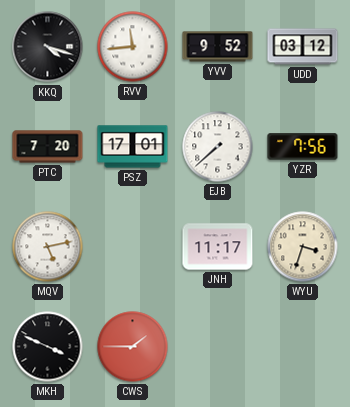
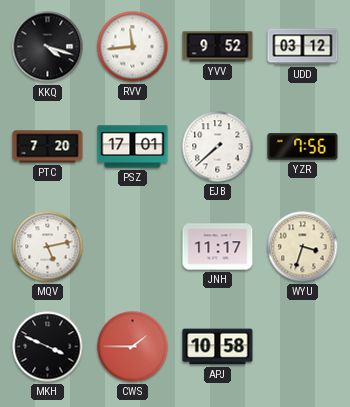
APJ: none -> 10:58 (218, 347)
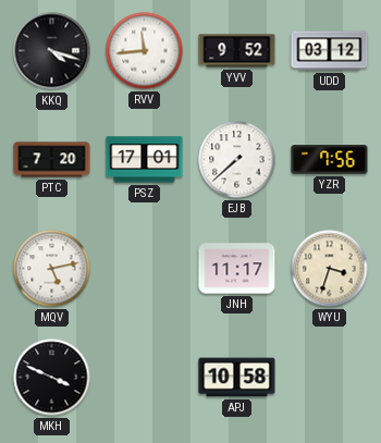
CWS: 1:45 -> none (133, 347)
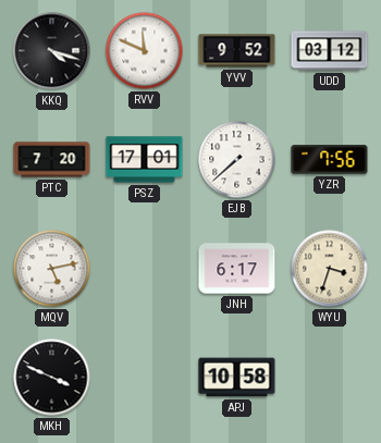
RVV: 11:44 -> 11:49 (145, 51)
JNH: 11:17 -> 6:17 (237, 269)
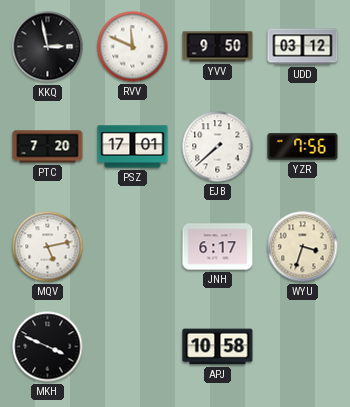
KKQ: 4:18 -> 2:58 (48, 47)
YVV: 9:52 -> 9:50 (218, 47)
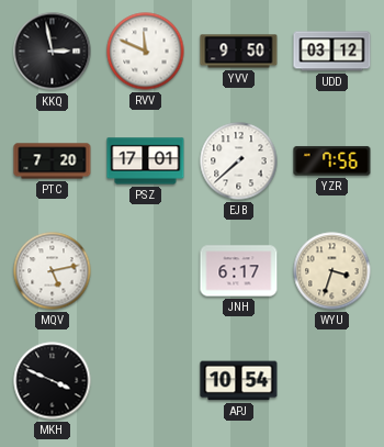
APJ: 10:58 -> 10:54 (239, 381)
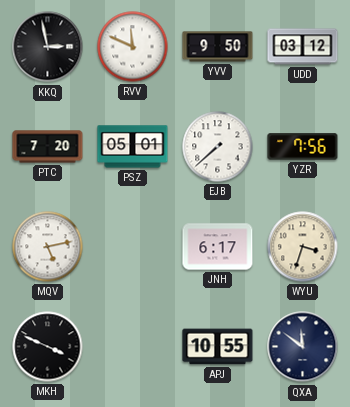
PSZ: 17:01 -> 05:01 (133, 147)
APJ: 10:54 -> 10:55 (218, 347)
QXA: none -> 11:51 (303, 347)
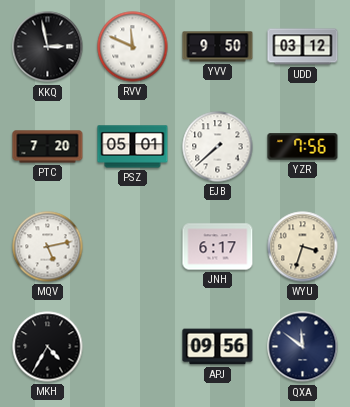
MKH: 3:49 -> 4:35 (48, 347)
APJ: 10:55 -> 09:56 (218, 347)
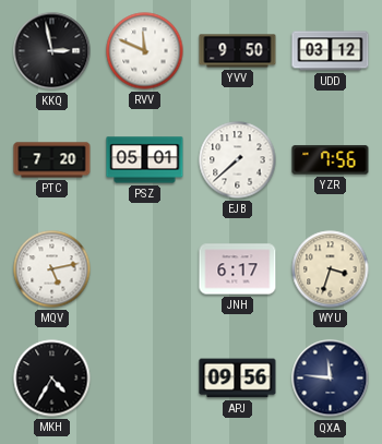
QXA: 11:51 -> 11:46 (331, 379)
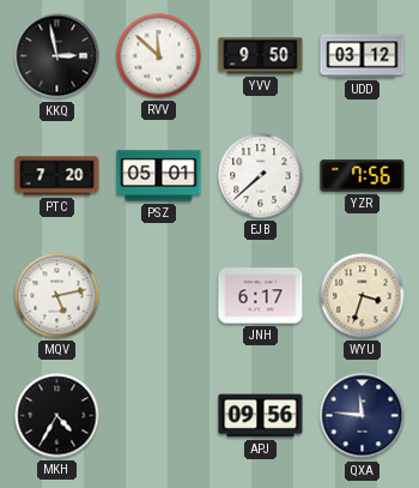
RVV: 11:49 -> 11:52 (159, 56)
